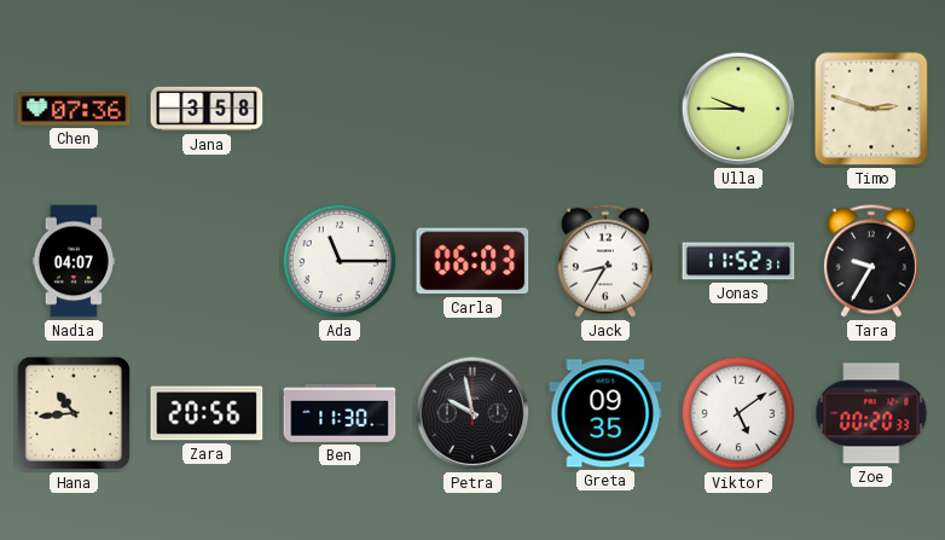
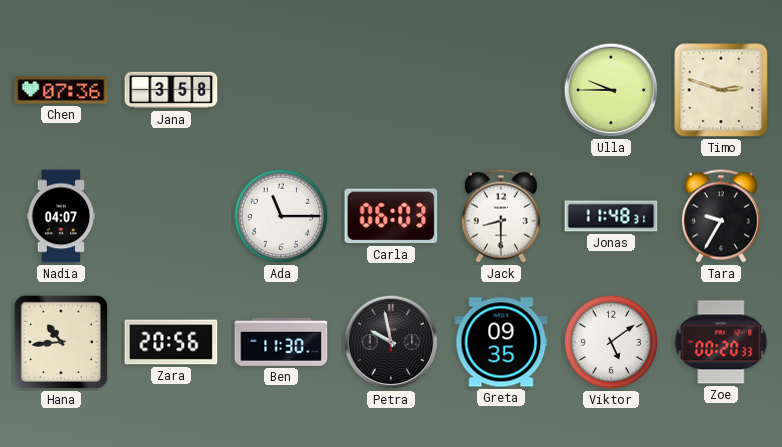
Jack: 8:35 -> 8:30 (501, 216)
Jonas: 11:52 -> 11:48 (611, 216)
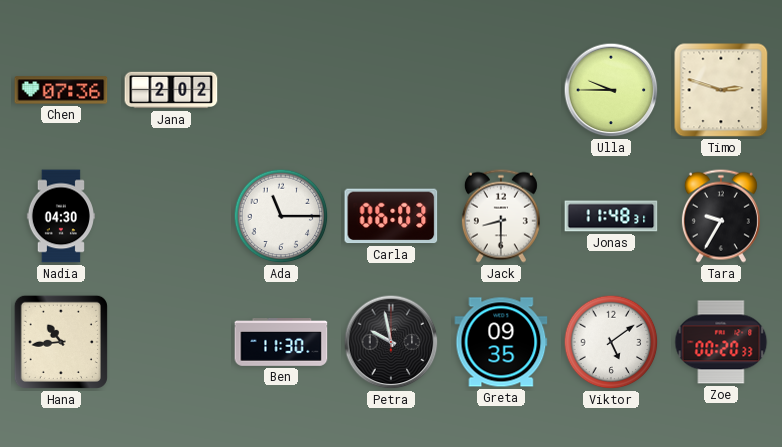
Jana: 3:58 -> 2:02 (171, 90)
Nadia: 04:07 -> 04:30 (61, 216)
Zara: 20:56 -> none (171, 342)
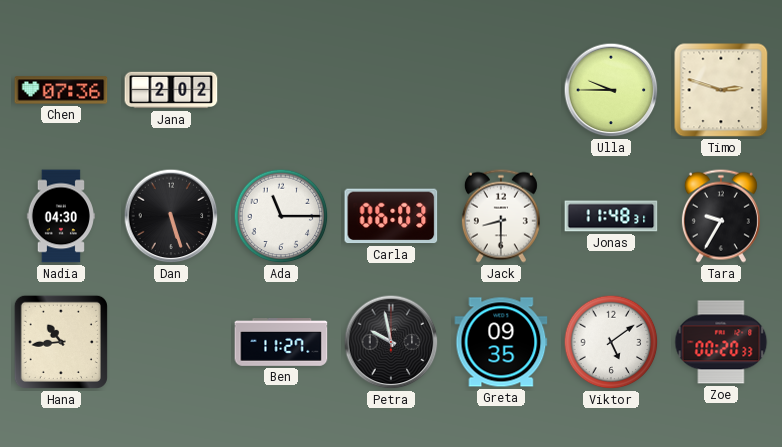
Dan: none -> 5:27 (171, 216)
Ben: 11:30 -> 11:27 (281, 343)
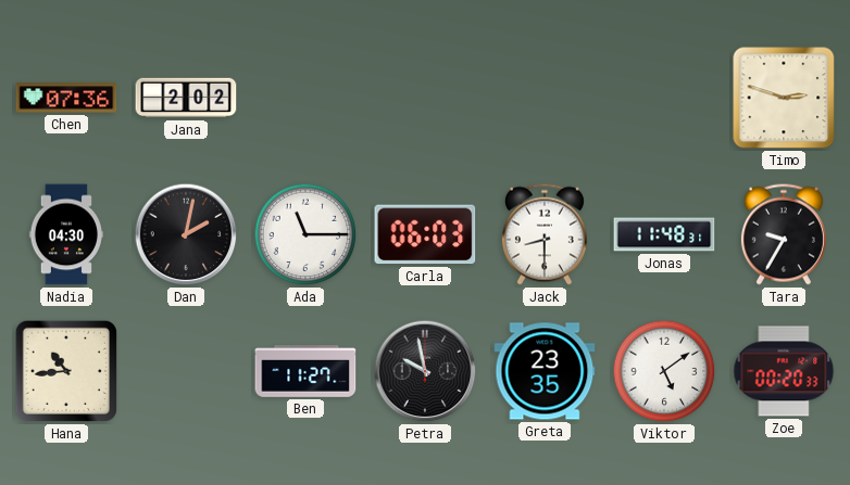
Ulla: 9:45 -> none (611, 90)
Dan: 5:27 -> 2:02 (186, 234)
Greta: 09:35 -> 23:35 (545, 371)
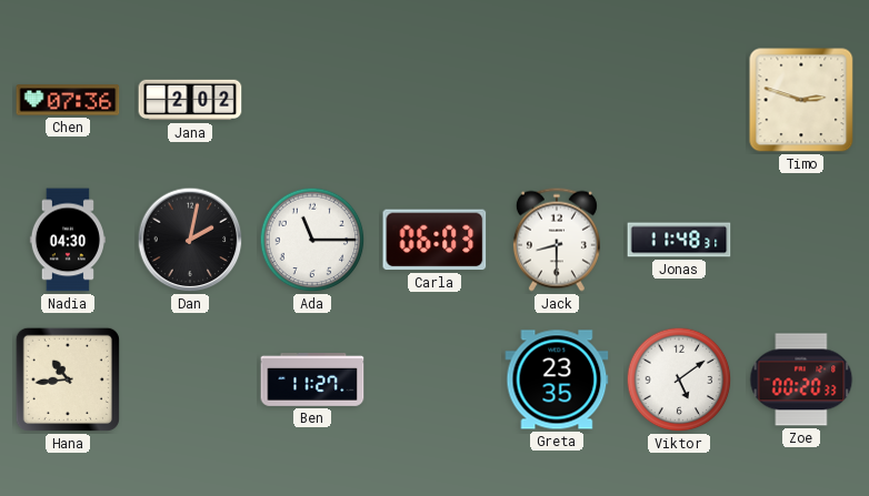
Tara: 9:35 -> none (784, 234)
Petra: 9:58 -> none (425, 371)
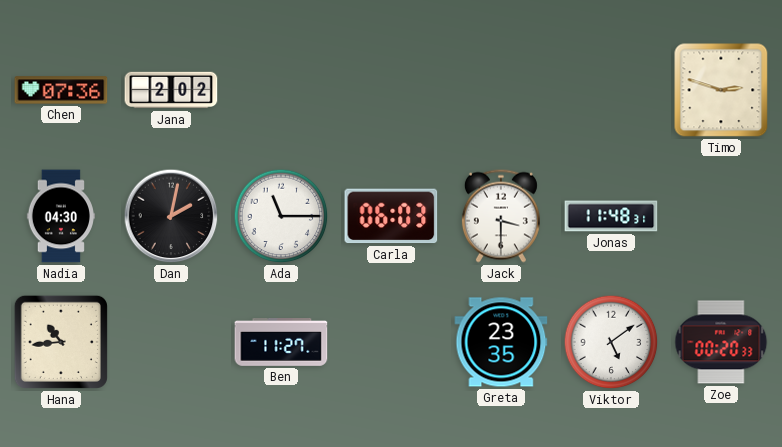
Jack: 8:30 -> 3:30 (501, 216)
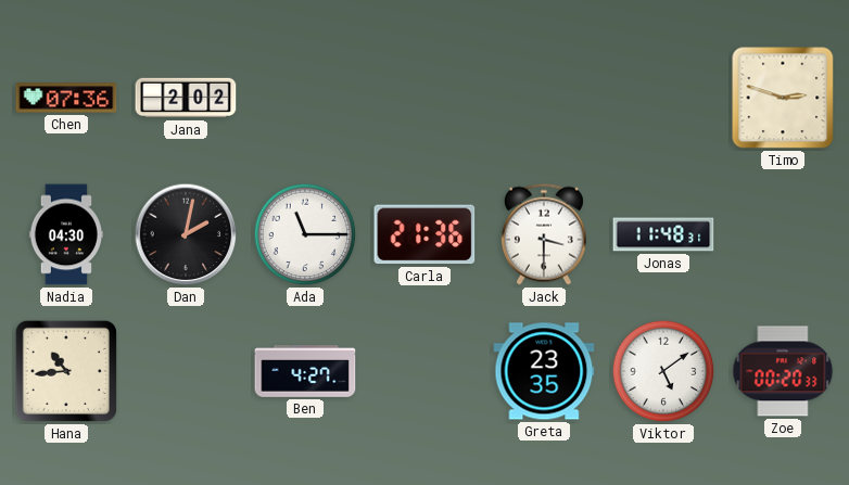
Carla: 06:03 -> 21:36 (424, 234)
Ben: 11:27 -> 4:27 (305, 372)
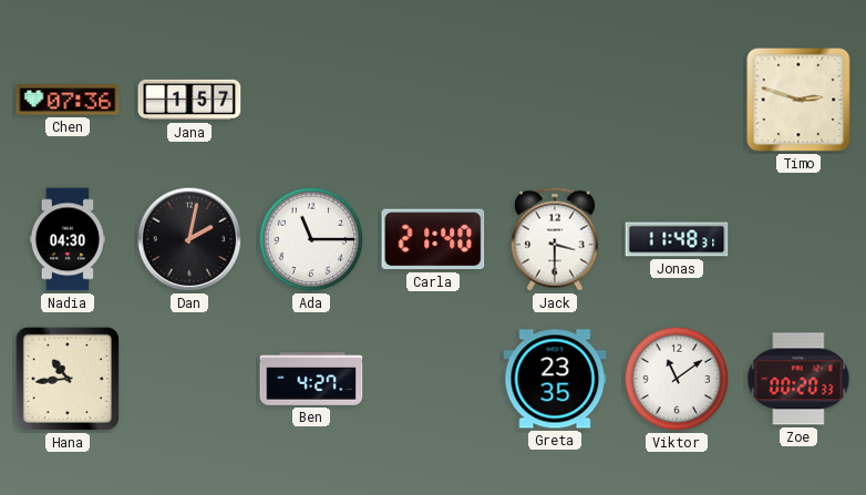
Jana: 2:02 -> 1:57 (189, 100)
Carla: 21:36 -> 21:40 (433, 239)
Viktor: 5:09 -> 11:09 (677, 379)
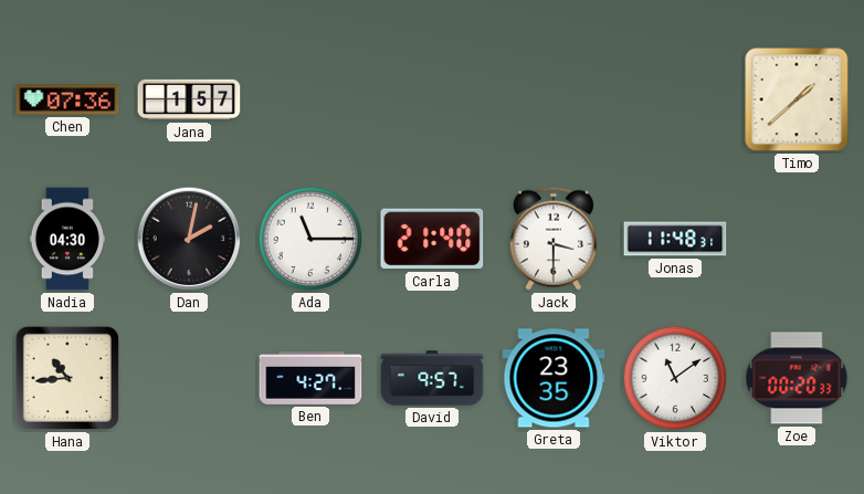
Timo: 2:48 -> 1:38 (797, 99)
David: none -> 9:57 (432, 378)
